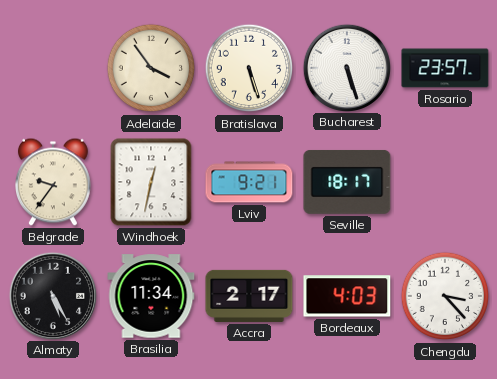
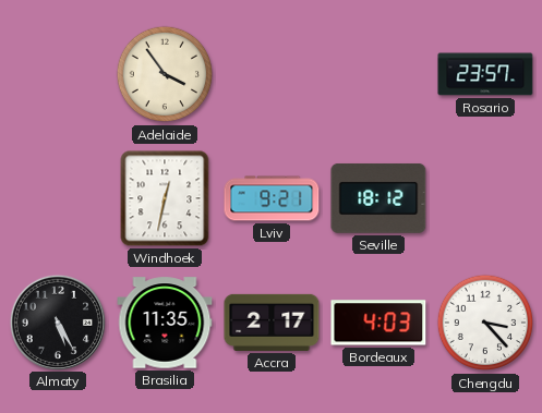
Bratislava: 5:27 -> none (249, 68)
Bucharest: 5:27 -> none (346, 67)
Belgrade: 9:36 -> none (54, 182)
Seville: 18:17 -> 18:12 (378, 198)
Brasilia: 11:34 -> 11:35 (165, 323)
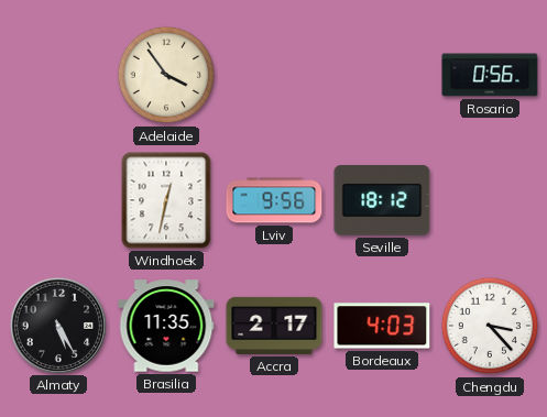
Rosario: 23:57 -> 0:56 (490, 75)
Lviv: 9:21 -> 9:56 (274, 200)
